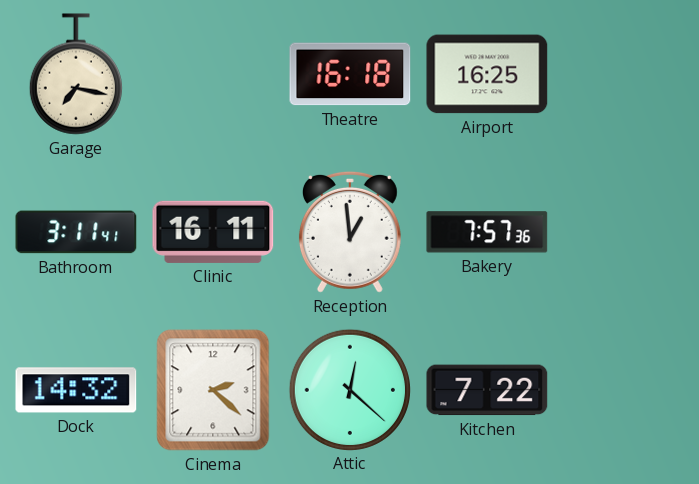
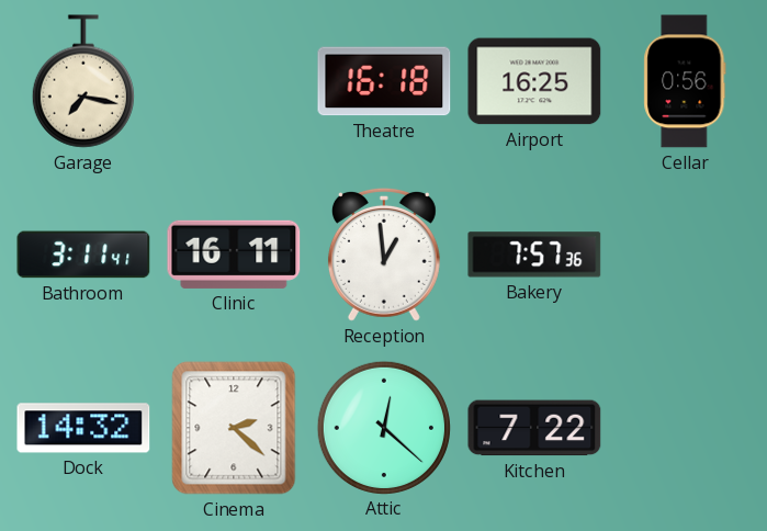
Cellar: none -> 0:56 (685, 81)
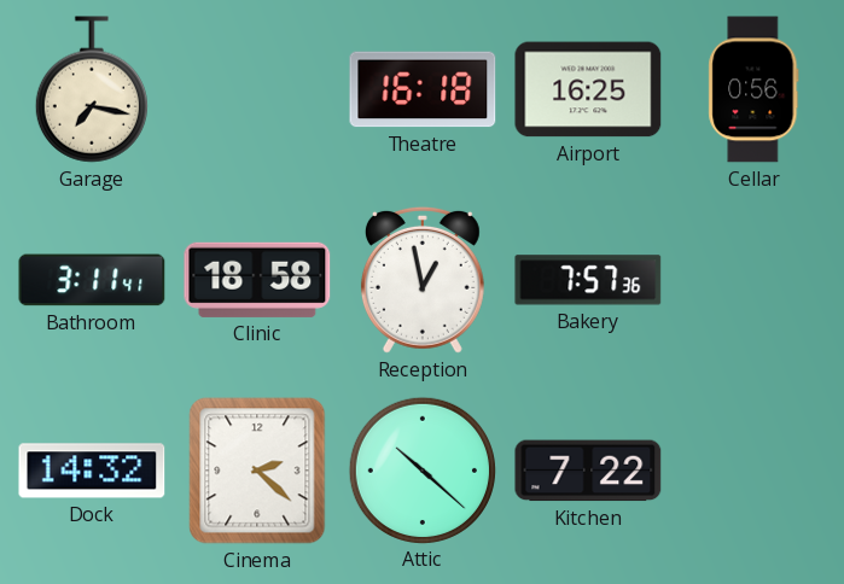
Clinic: 16:11 -> 18:58 (257, 280)
Reception: 12:59 -> 12:58 (423, 280)
Attic: 12:22 -> 10:22 (421, 469)
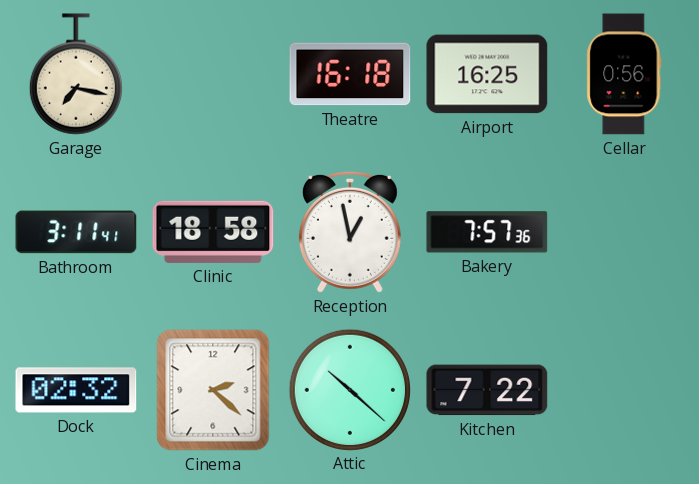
Dock: 14:32 -> 02:32 (76, 390)
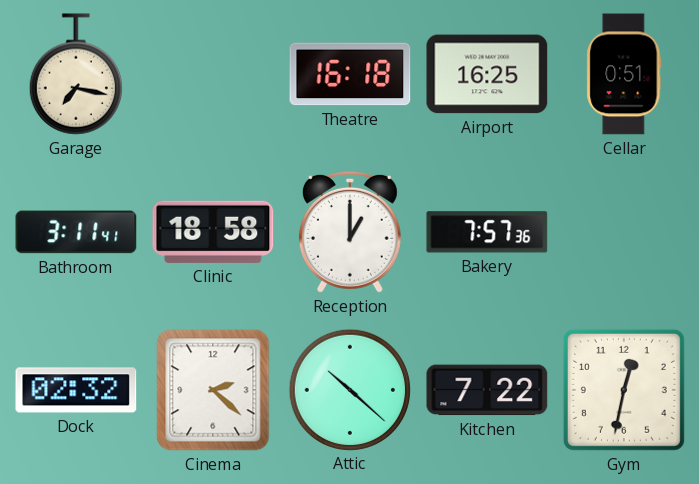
Cellar: 0:56 -> 0:51 (624, 74)
Reception: 12:58 -> 1:00 (350, 232)
Gym: none -> 12:32 (624, 390)
